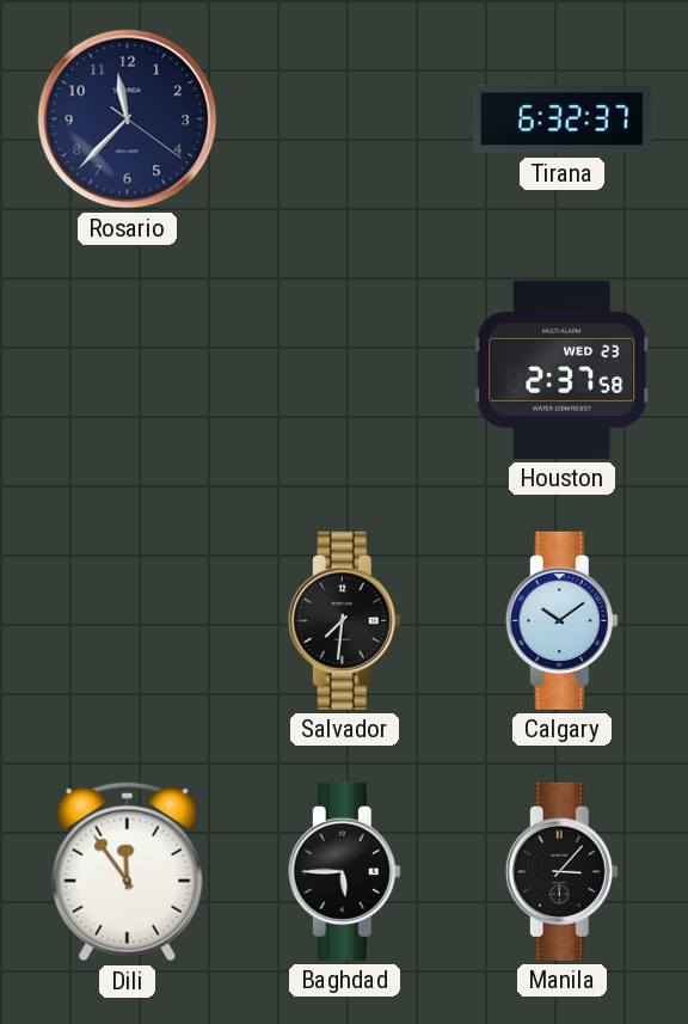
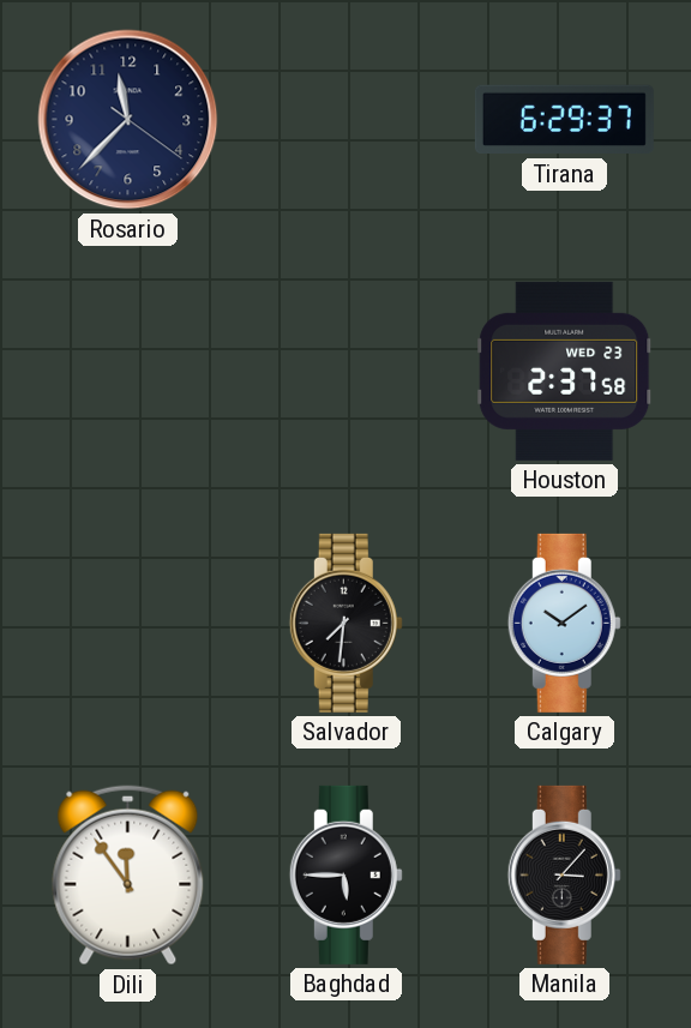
Tirana: 6:32 -> 6:29 (564, 120)
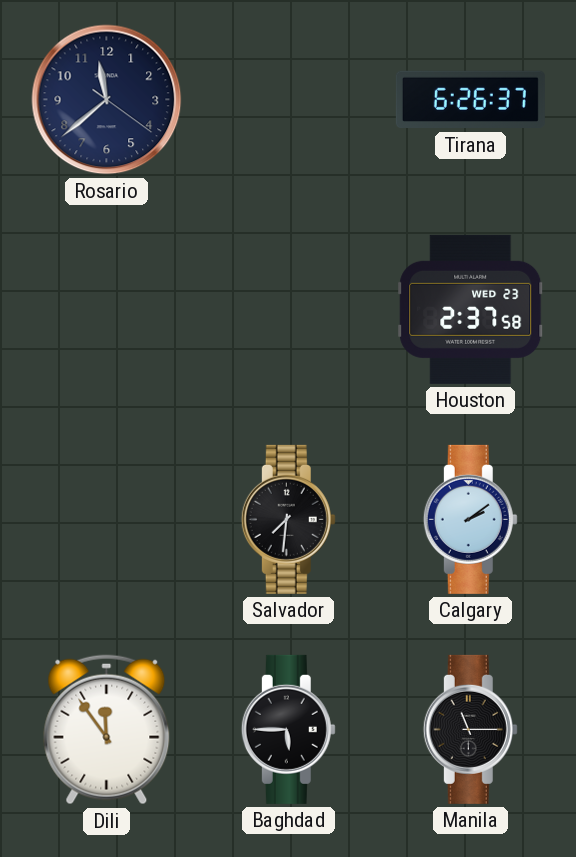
Rosario: 11:37 -> 11:38 (107, 100)
Tirana: 6:29 -> 6:26 (470, 100)
Calgary: 10:09 -> 2:09 (470, 519)
Manila: 3:07 -> 11:15 (470, 729)
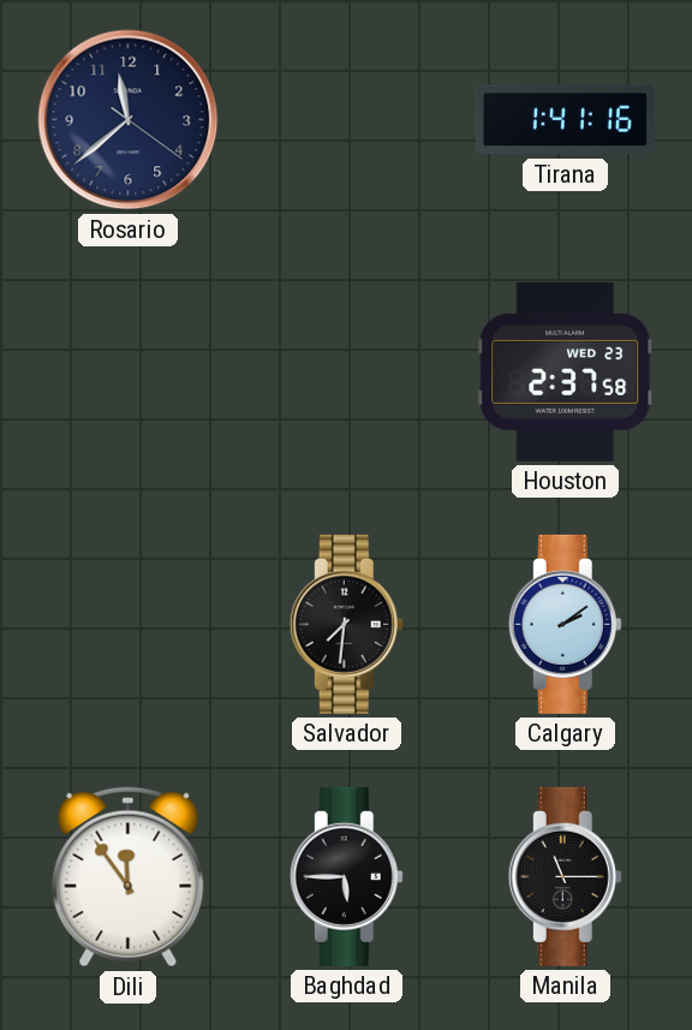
Tirana: 6:26 -> 1:41 (565, 120)
